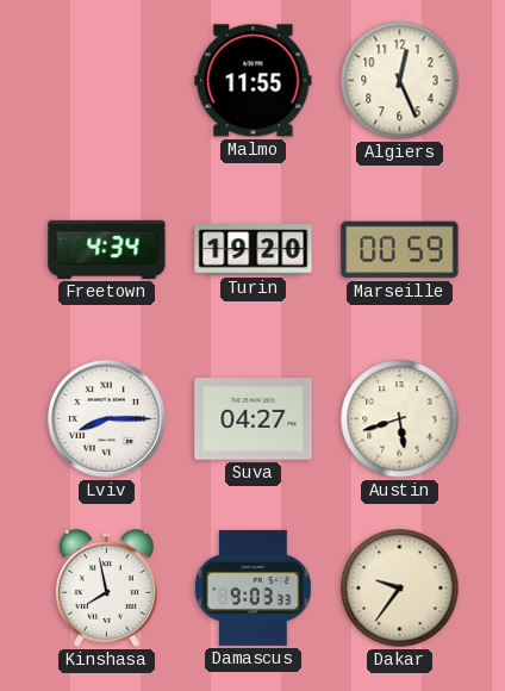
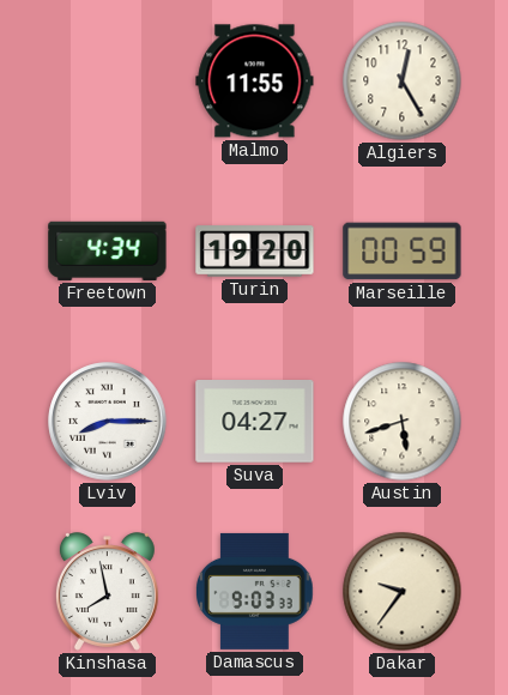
Algiers: 12:26 -> 12:25 (403, 81)
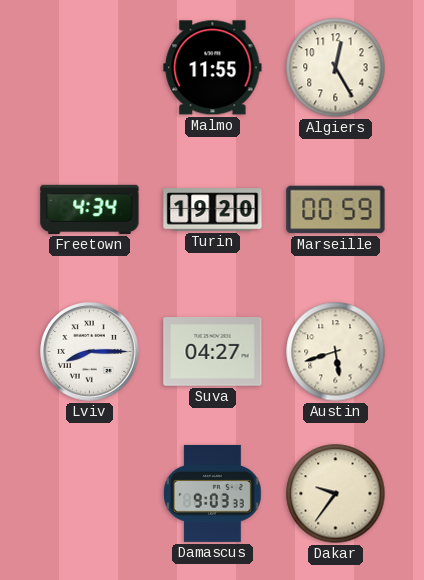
Kinshasa: 7:58 -> none (107, 592)
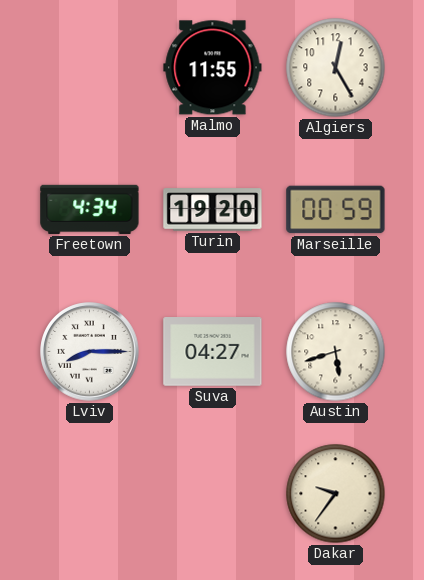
Damascus: 9:03 -> none (213, 493)
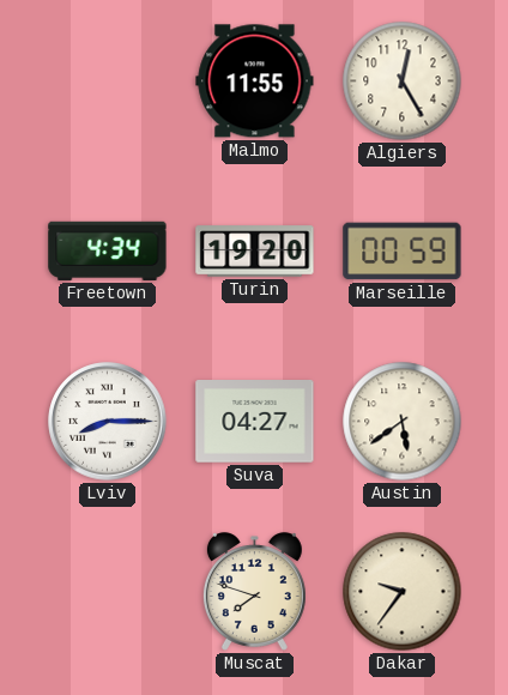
Austin: 5:42 -> 5:39 (403, 422)
Muscat: none -> 7:48 (254, 592)
